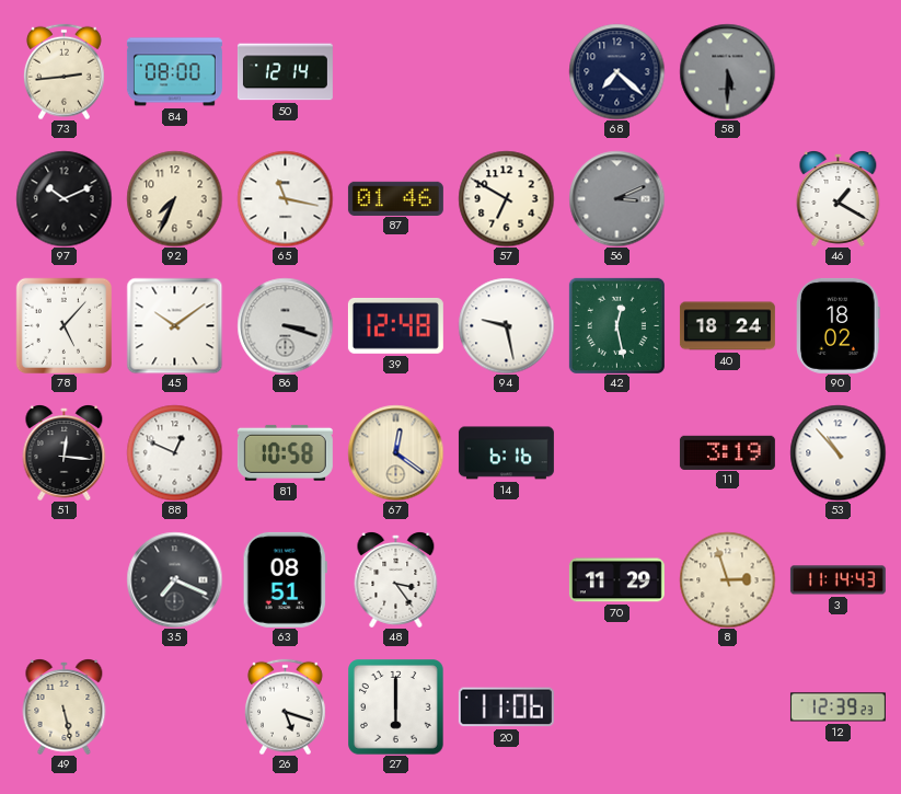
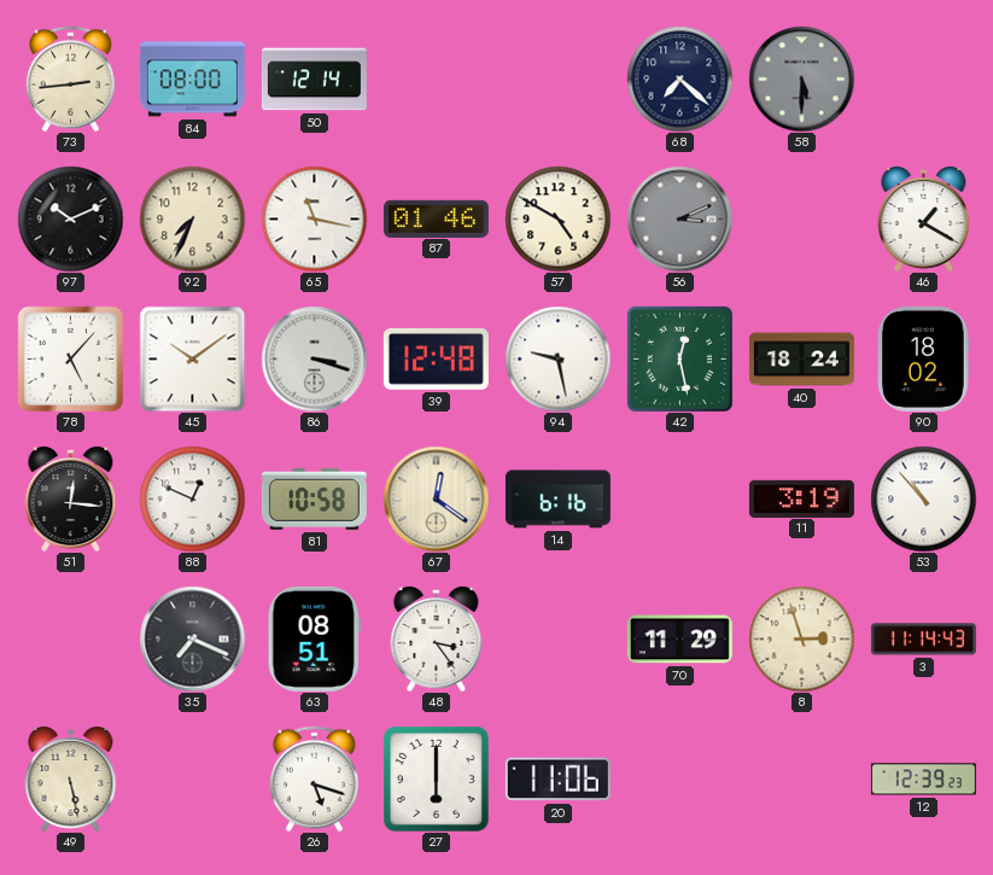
57: 6:50 -> 4:50 (557, 218)
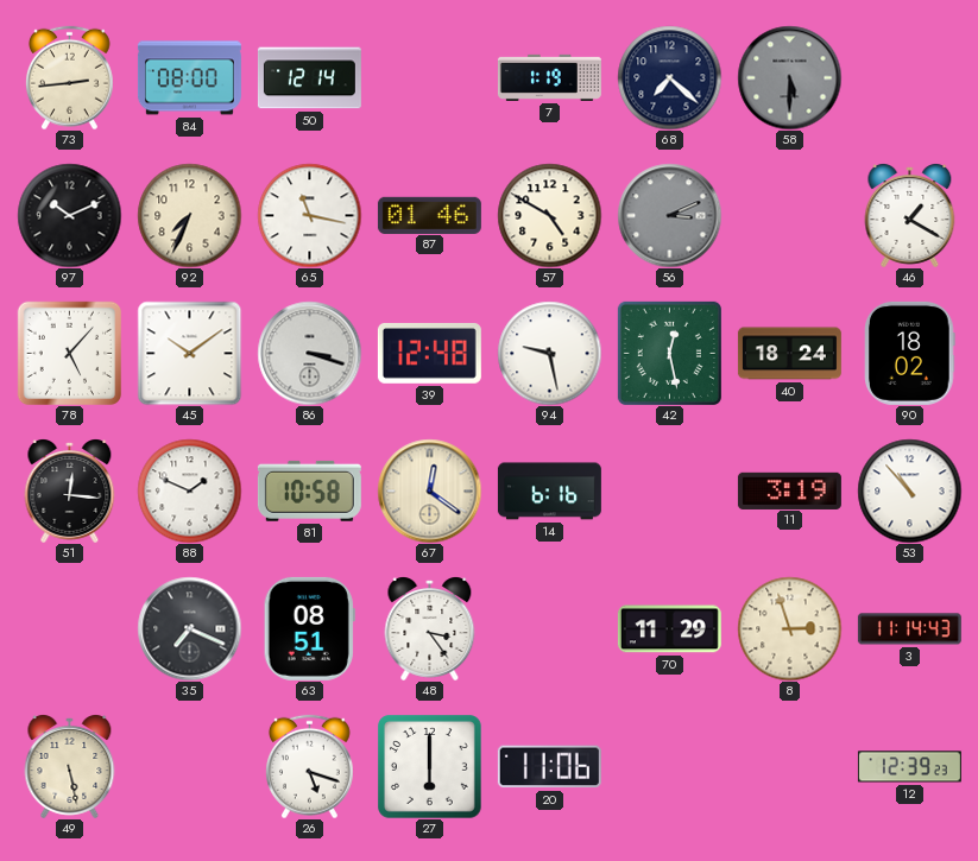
7: none -> 1:19 (549, 77)
88: 12:49 -> 1:49 (189, 490)
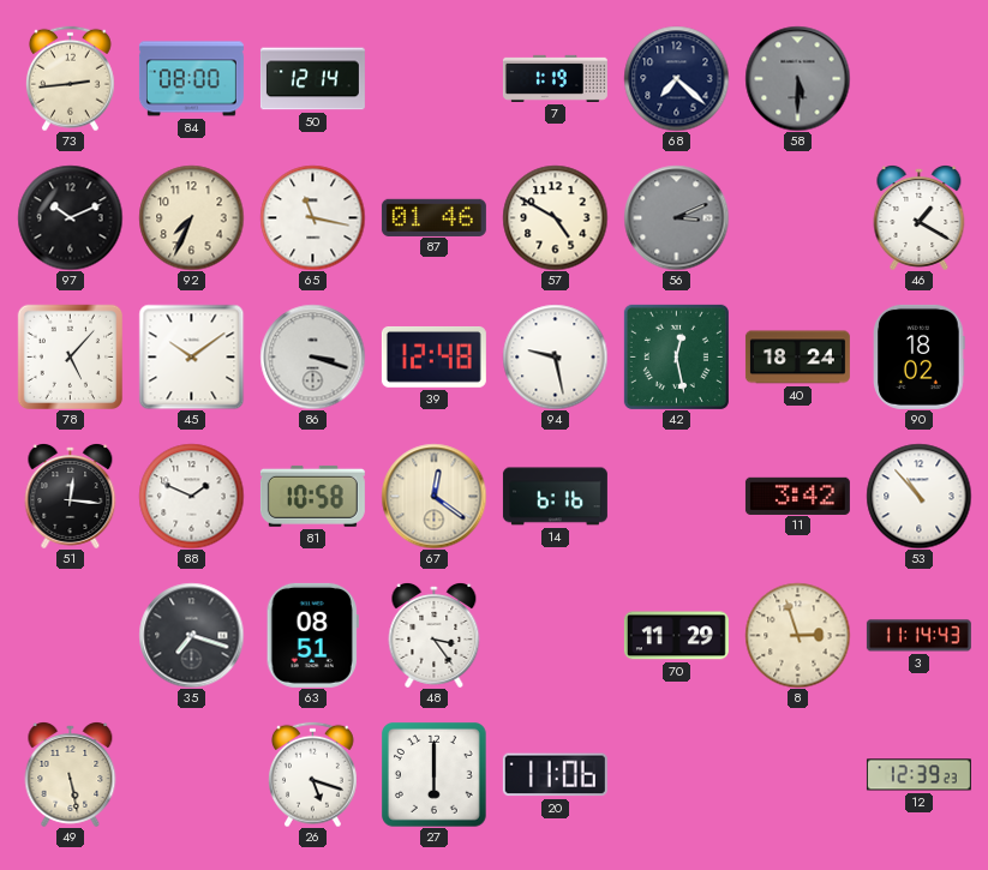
11: 3:19 -> 3:42 (797, 496)
35: 7:19 -> 7:18 (191, 635)
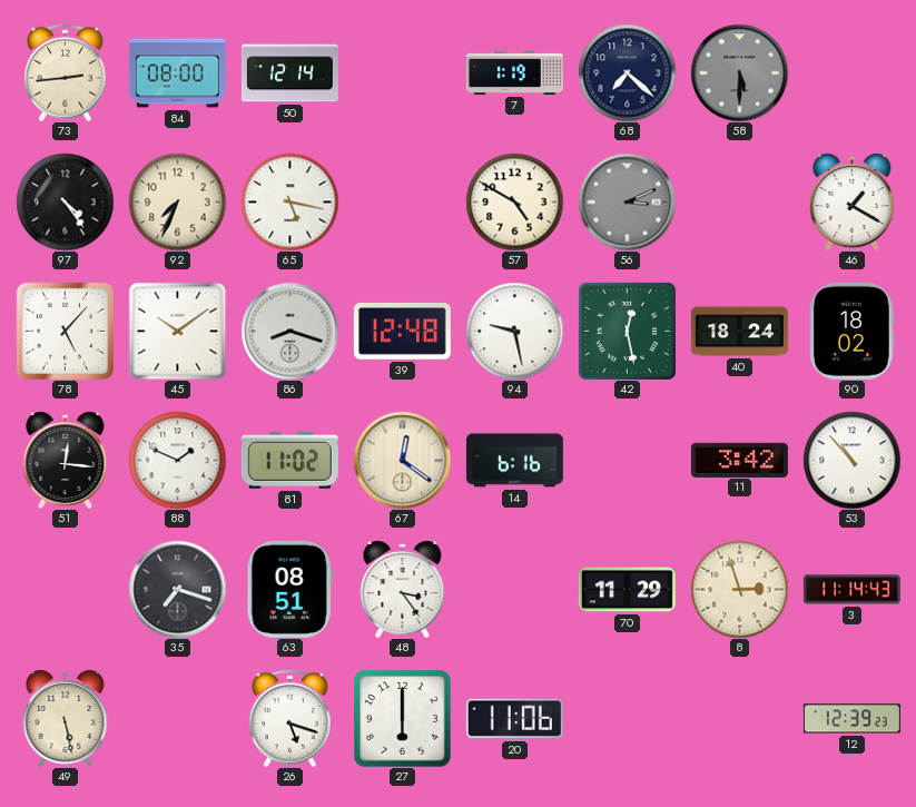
97: 10:11 -> 4:24 (65, 201)
65: 11:17 -> 5:17 (289, 201)
87: 01:46 -> none (433, 217)
86: 3:18 -> 8:18 (289, 331)
81: 10:58 -> 11:02 (289, 460)
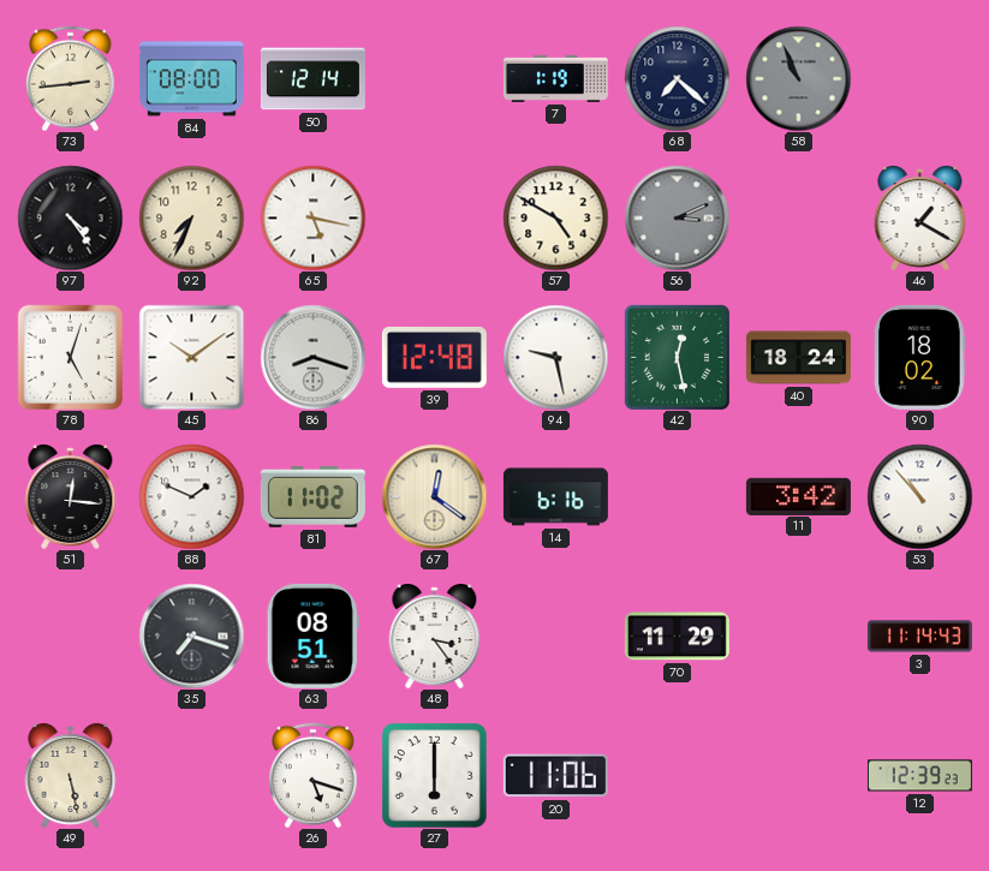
58: 5:30 -> 10:56 (798, 78)
78: 5:07 -> 5:03 (70, 357)
8: 2:57 -> none (739, 589)
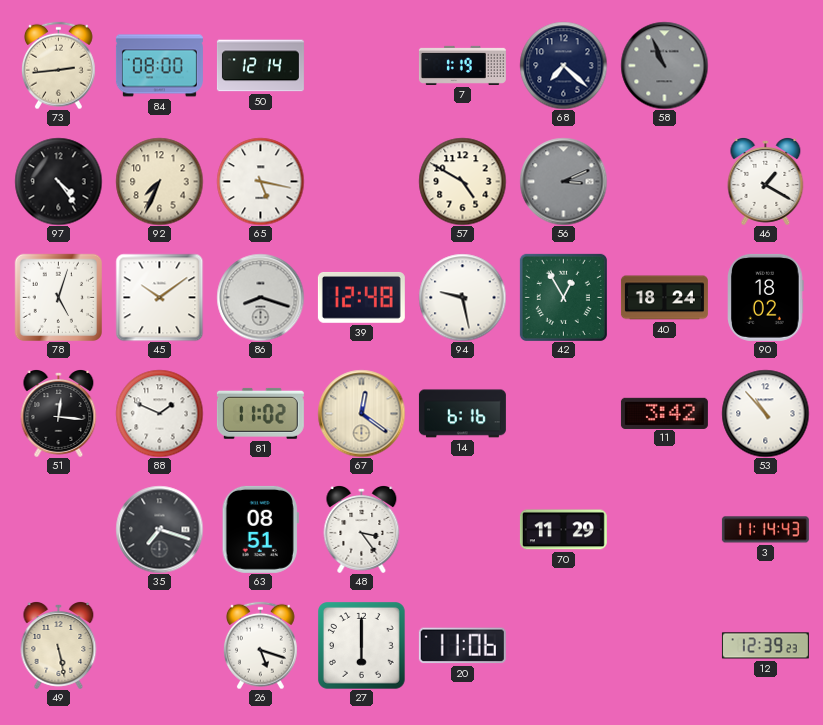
42: 12:28 -> 12:55 (563, 297)
